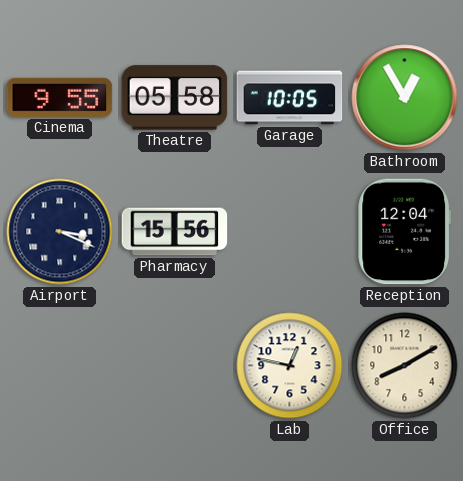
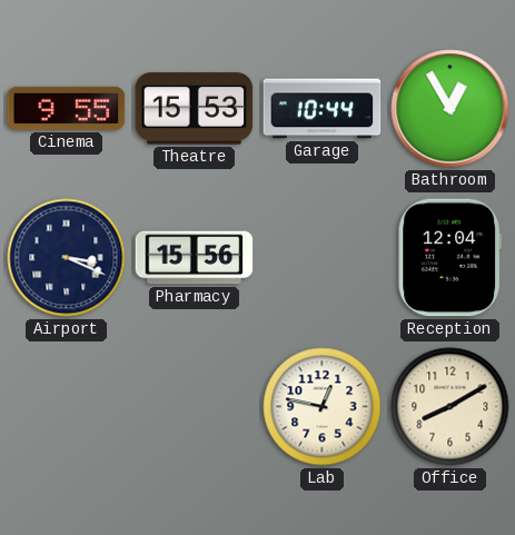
Theatre: 05:58 -> 15:53 (195, 109)
Garage: 10:05 -> 10:44 (323, 109)
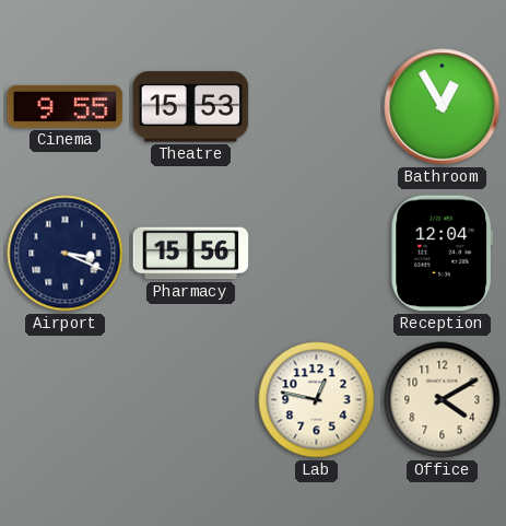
Garage: 10:44 -> none (323, 109)
Office: 8:10 -> 4:10 (443, 400)
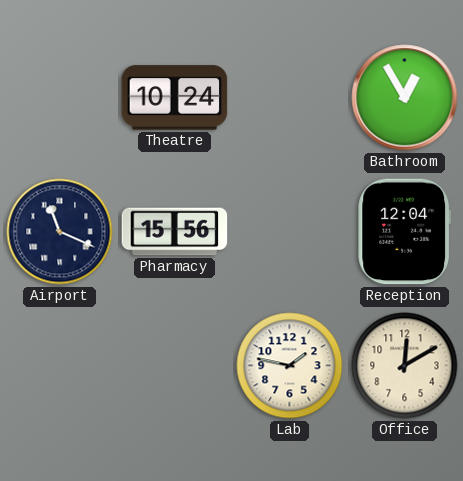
Cinema: 9:55 -> none (66, 106)
Theatre: 15:53 -> 10:24 (175, 98)
Airport: 3:19 -> 11:19 (60, 232)
Lab: 12:47 -> 1:47 (290, 366)
Office: 4:10 -> 12:10 (405, 366)
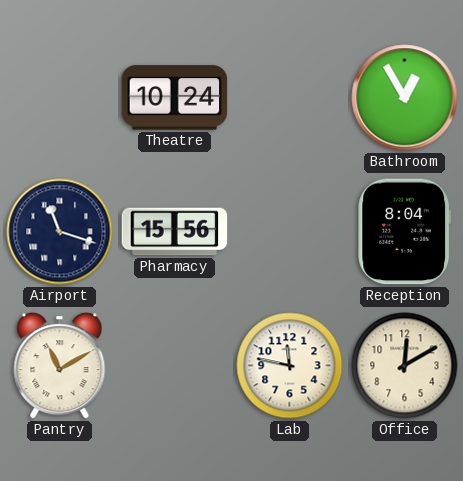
Airport: 11:19 -> 11:18 (60, 232)
Reception: 12:04 -> 8:04 (405, 232)
Pantry: none -> 11:10 (60, 366)
Lab: 1:47 -> 11:47 (290, 366)
